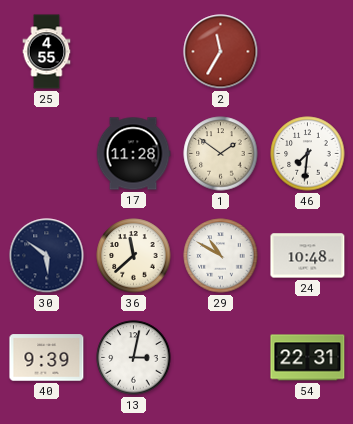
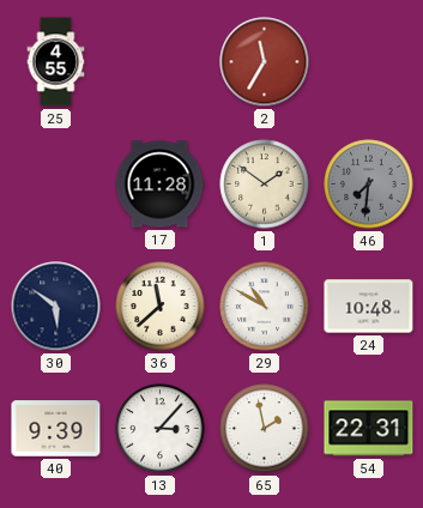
46 dial: white -> grey (369, 185)
13: 3:02 -> 3:07 (161, 429)
65: none -> 1:58 (265, 429)
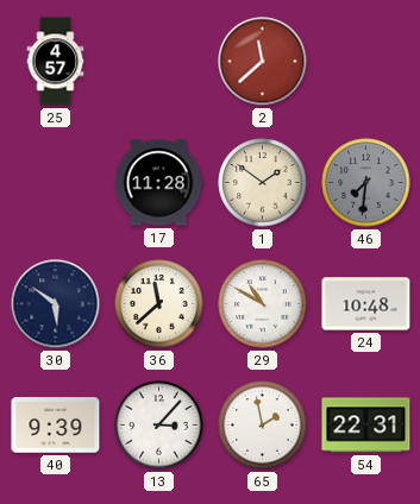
25: 4:55 -> 4:57 (56, 62)
2: 11:35 -> 11:38 (263, 62)
